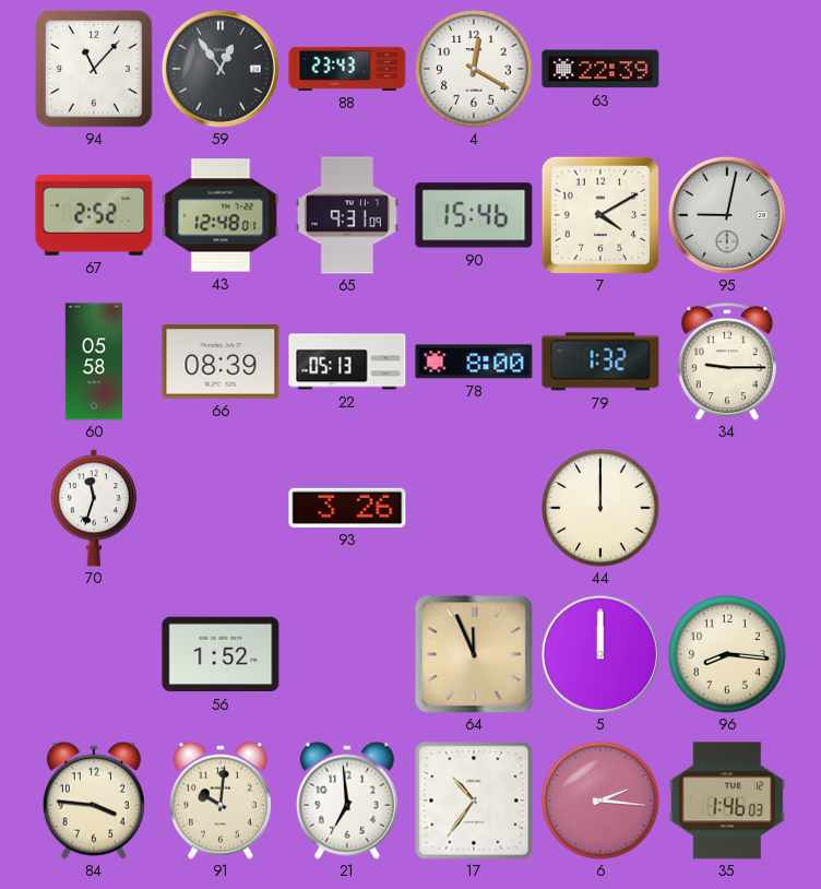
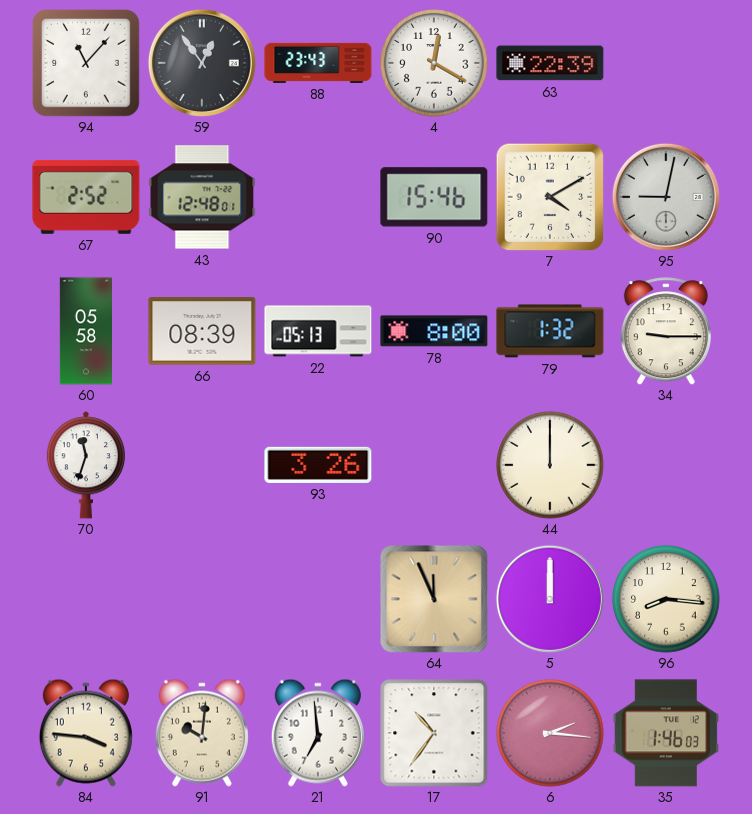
65: 9:31 -> none (347, 215)
56: 1:52 -> none (221, 654)
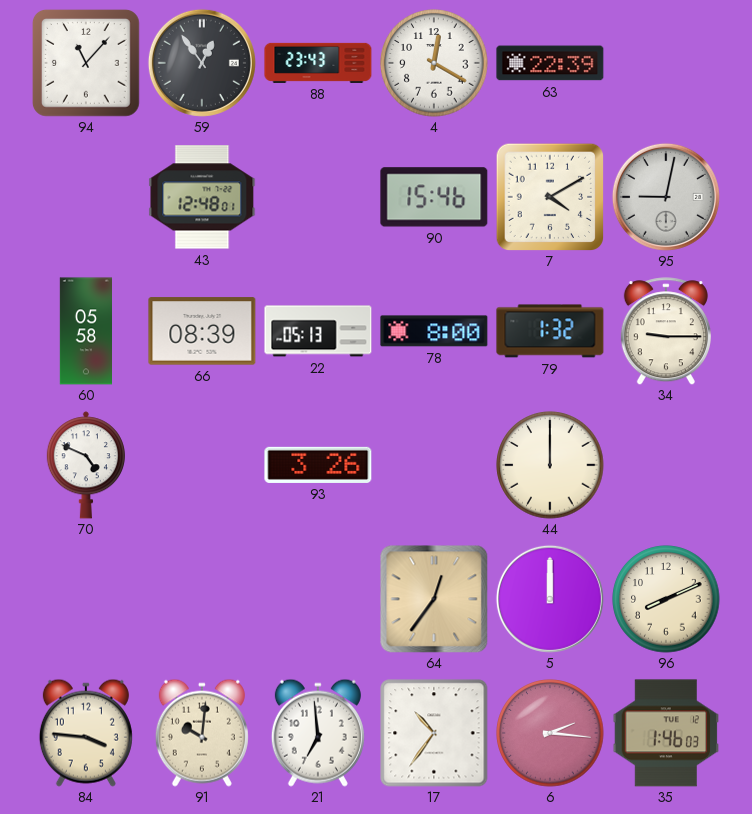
67: 2:52 -> none (86, 197)
70: 11:33 -> 4:49 (86, 465)
64: 11:56 -> 12:36 (434, 599)
96: 8:16 -> 8:11 (666, 599)
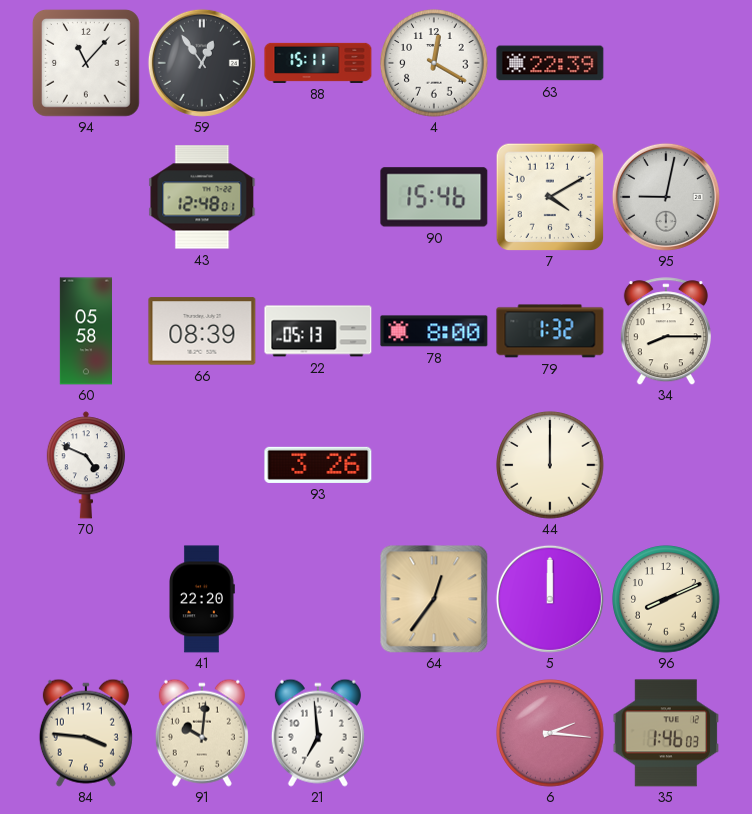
88: 23:43 -> 15:11 (318, 63)
34: 9:15 -> 8:15 (666, 331)
41: none -> 22:20 (202, 599)
17: 10:36 -> none (434, 733)
